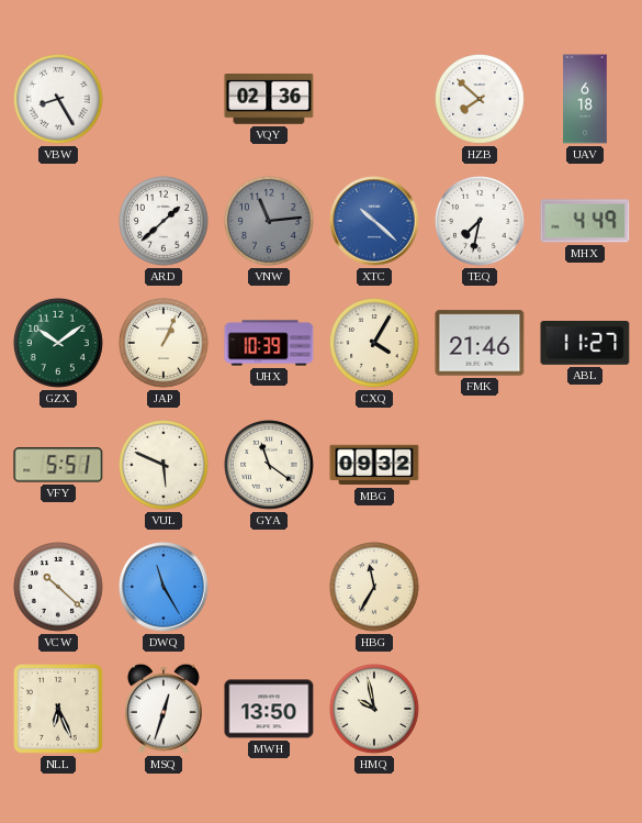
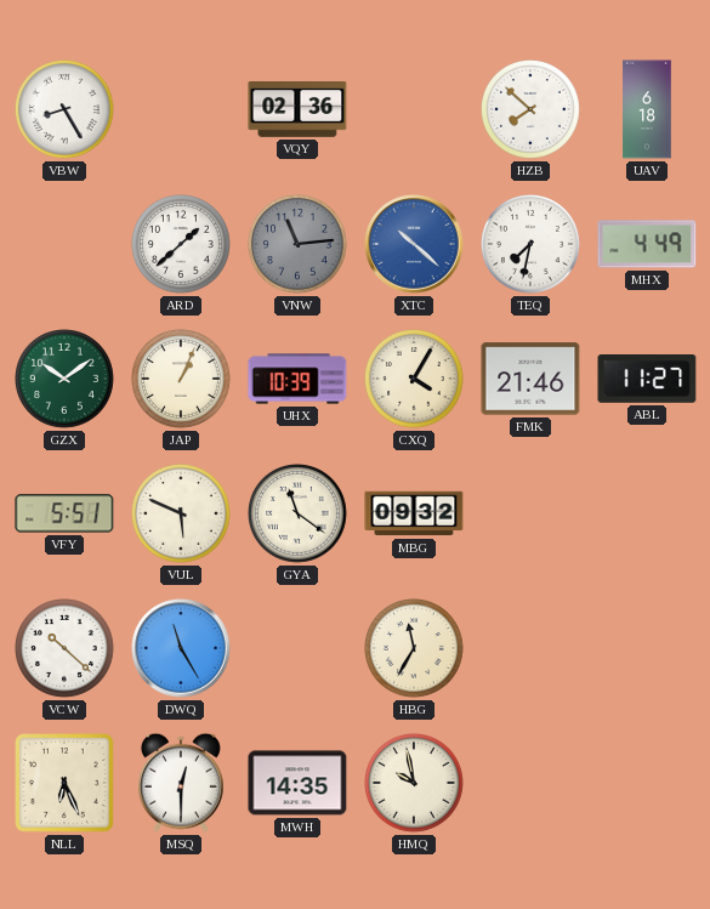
MSQ: 12:33 -> 12:30 (181, 783)
MWH: 13:50 -> 14:35 (297, 783)
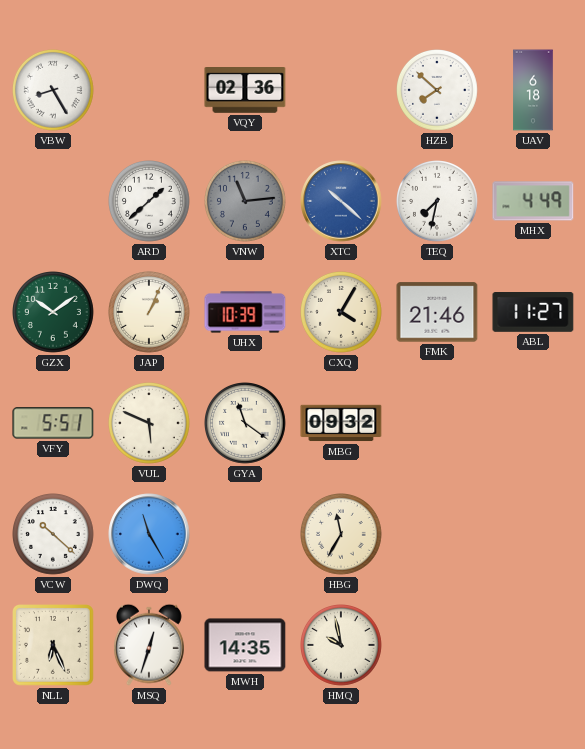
MSQ: 12:30 -> 12:33 (149, 645)
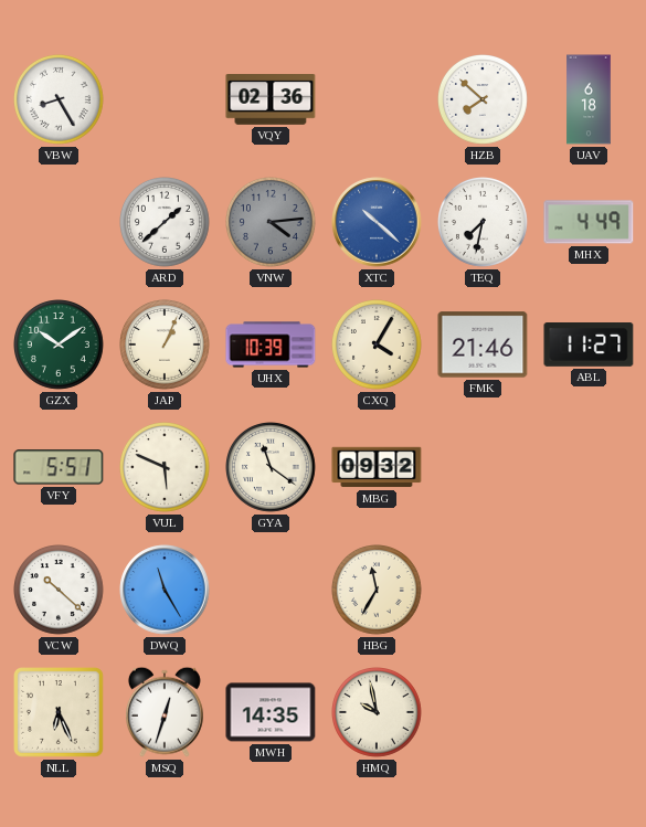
VNW: 11:14 -> 4:14 (272, 223)
